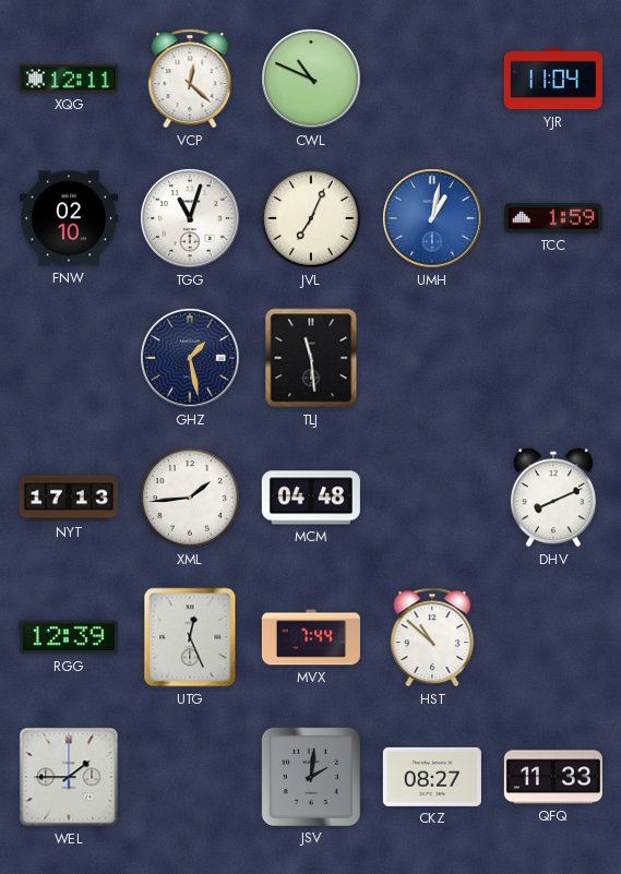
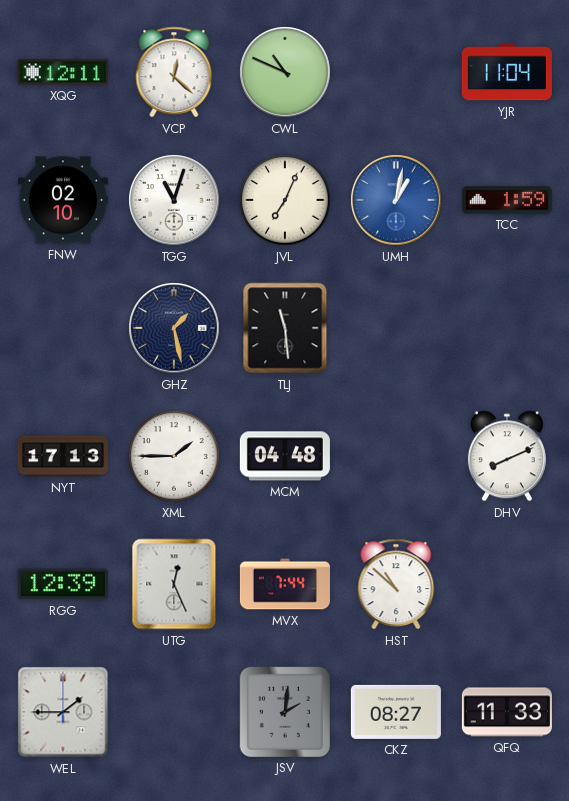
XML: 1:44 -> 1:45 (174, 456)
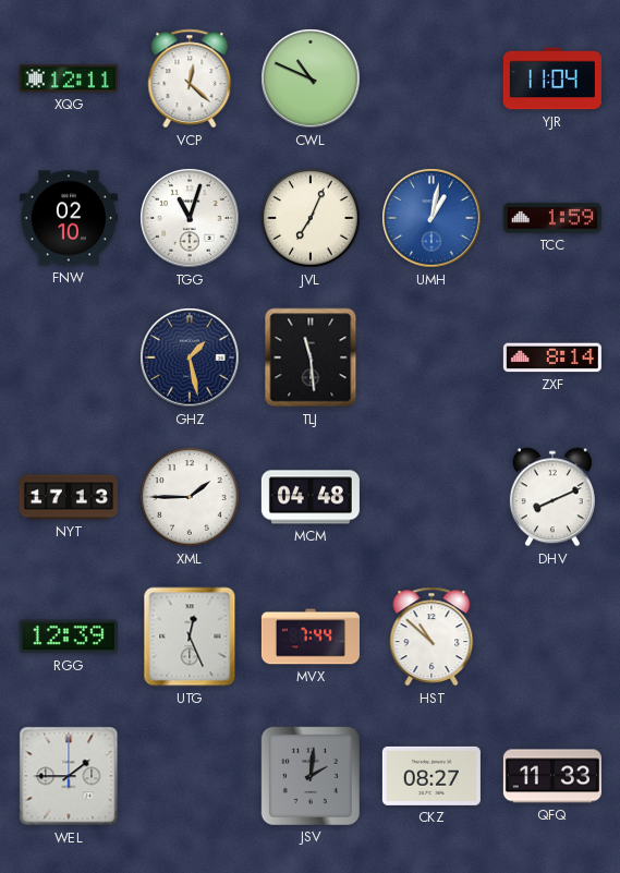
ZXF: none -> 8:14 (552, 357)
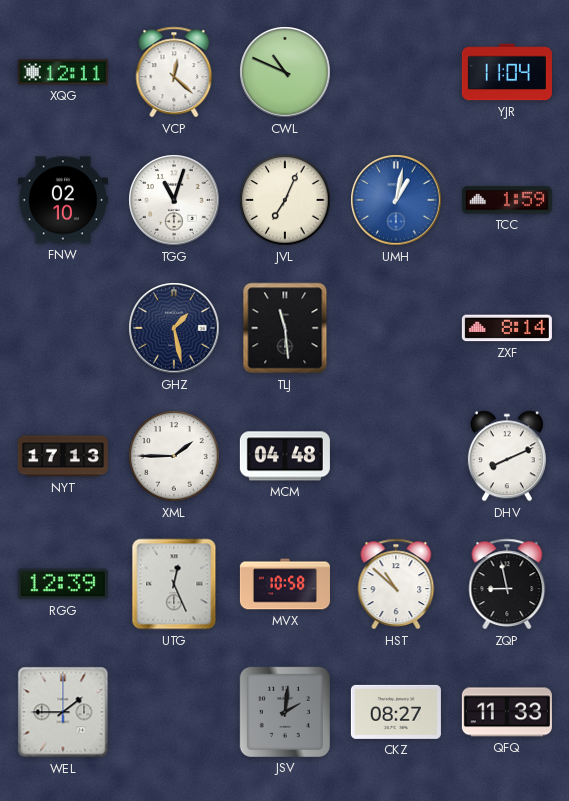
MVX: 7:44 -> 10:58 (285, 584)
ZQP: none -> 8:58 (507, 584)
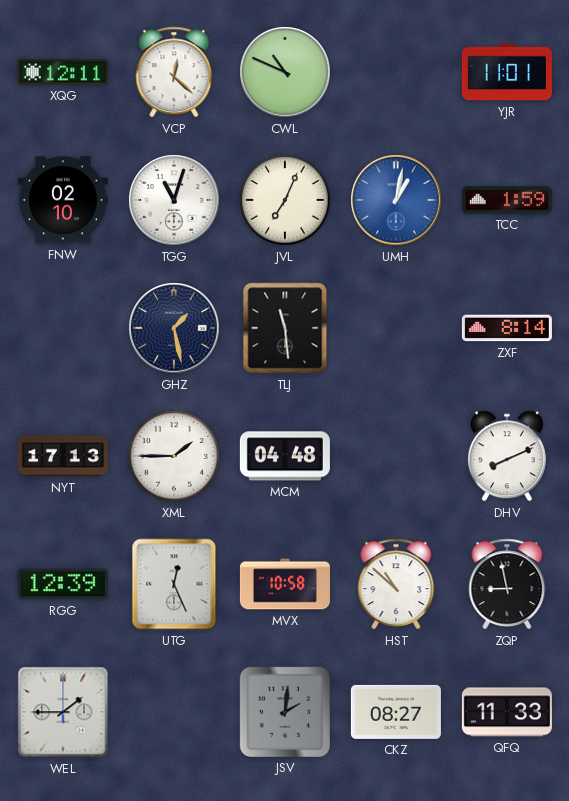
YJR: 11:04 -> 11:01 (507, 72)
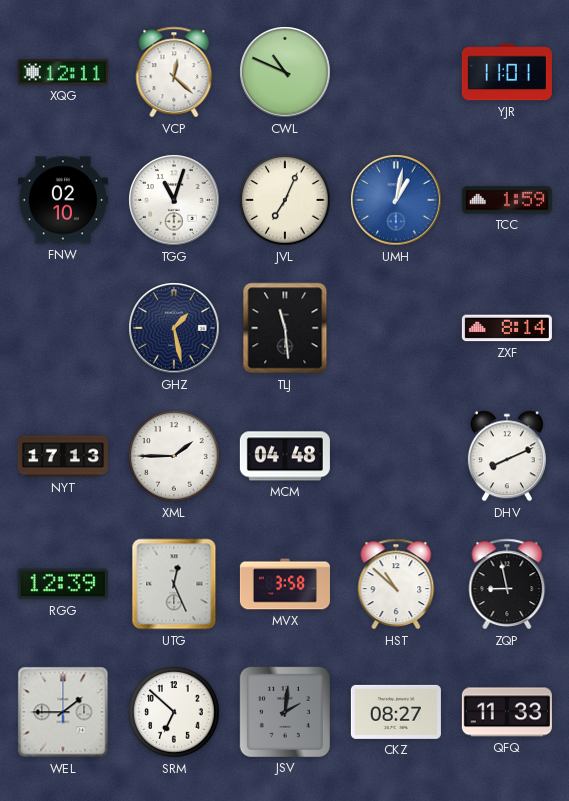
MVX: 10:58 -> 3:58 (285, 584)
SRM: none -> 6:52 (174, 712)
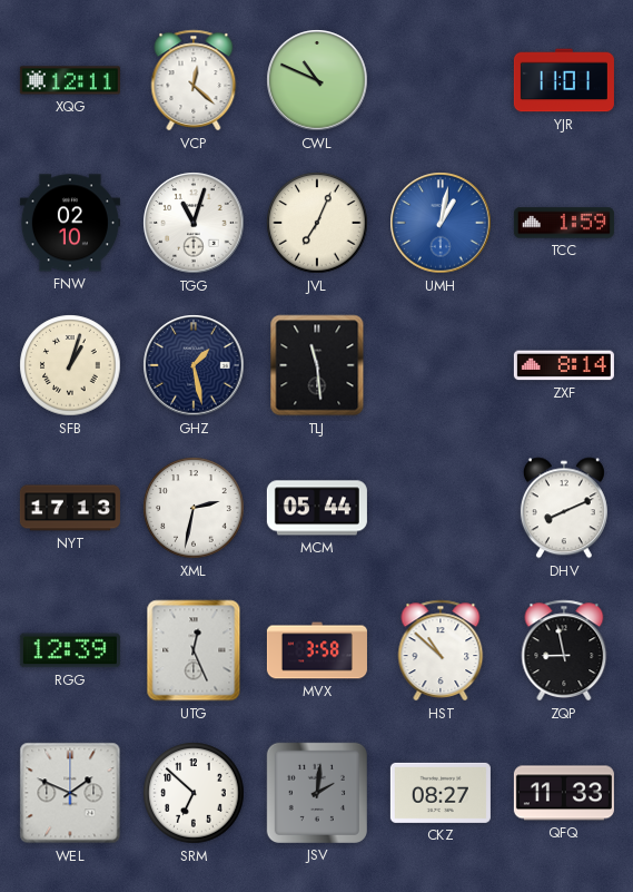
SFB: none -> 1:03 (70, 365)
XML: 1:45 -> 2:32 (194, 508)
MCM: 04:48 -> 05:44 (317, 508)
WEL: 1:45 -> 1:49 (70, 793)
